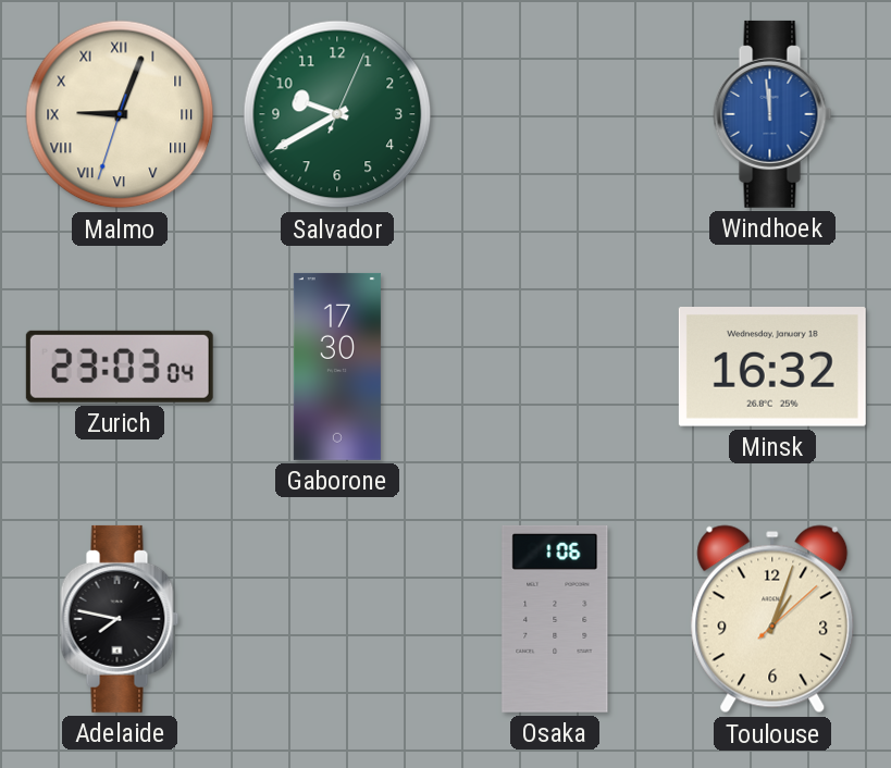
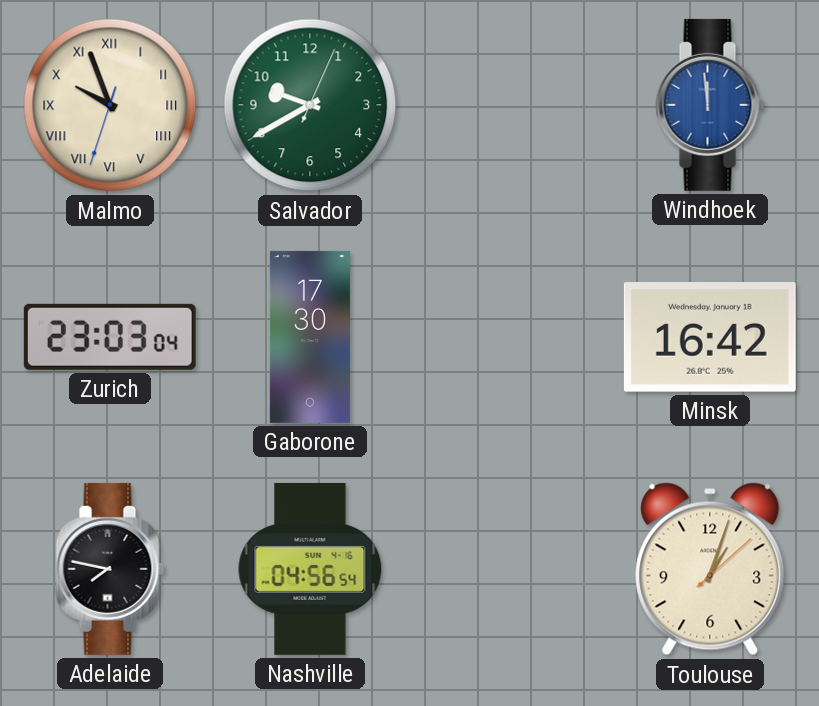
Malmo: 9:03 -> 9:56 (110, 105)
Minsk: 16:32 -> 16:42 (710, 338)
Nashville: none -> 04:56 (310, 569)
Osaka: 1:06 -> none (555, 619)
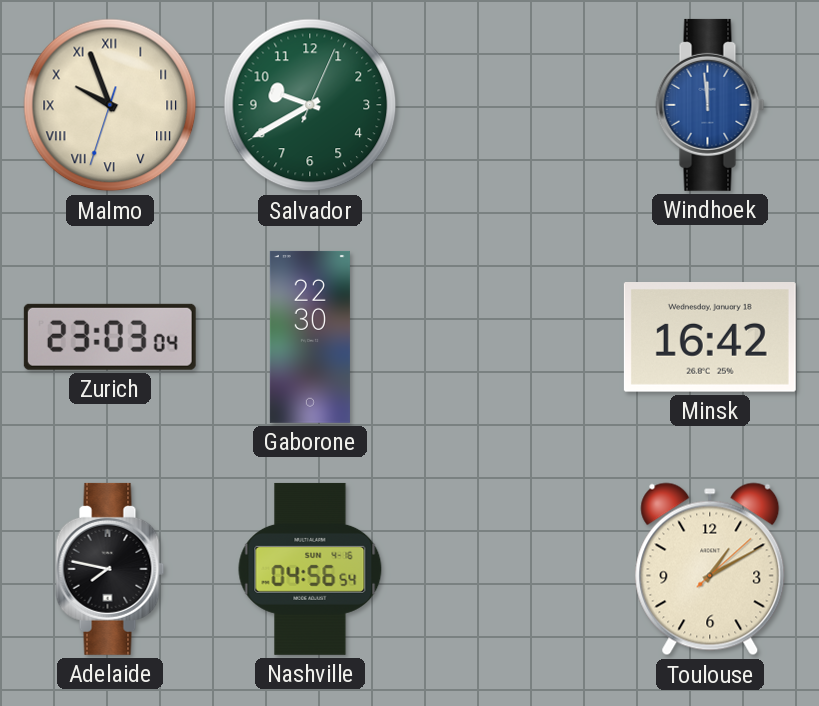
Gaborone: 17:30 -> 22:30 (310, 337)
Toulouse: 1:03 -> 1:10 (710, 569)
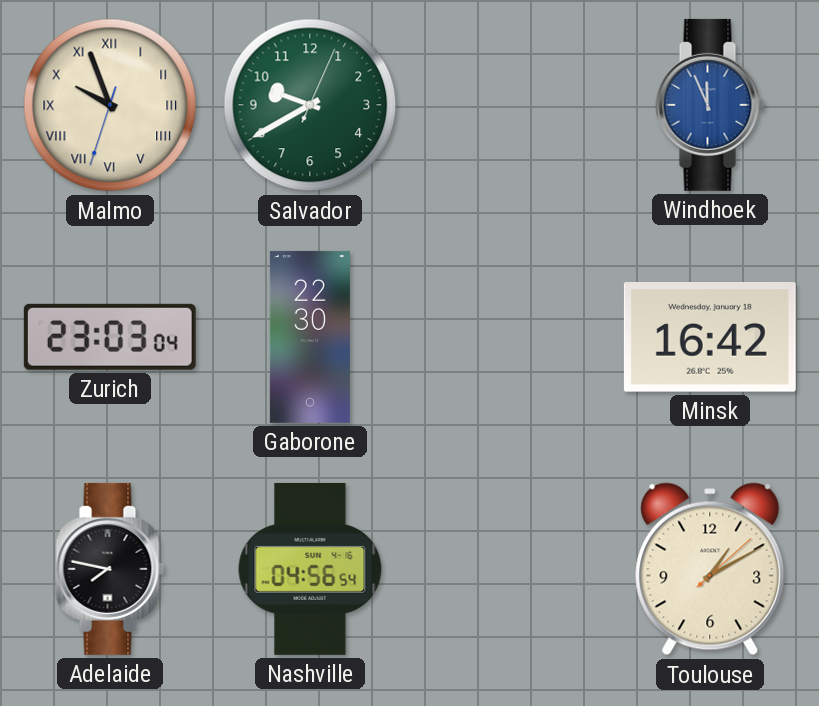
Windhoek: 11:59 -> 11:56 (710, 105)
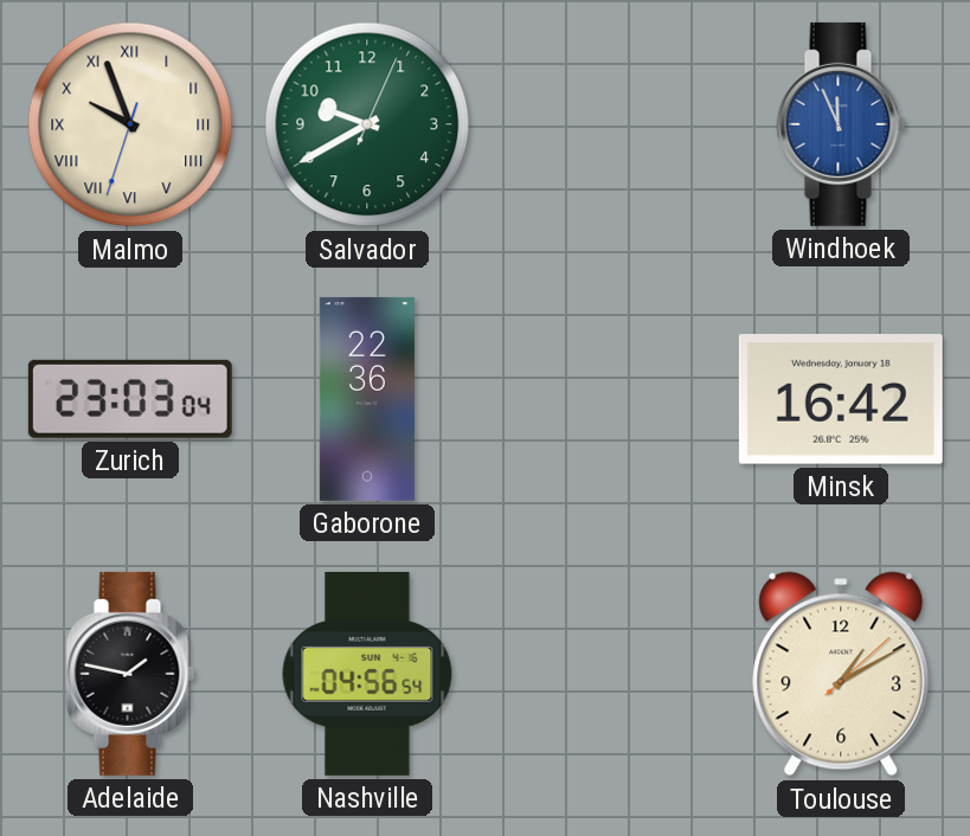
Gaborone: 22:30 -> 22:36 (367, 399)
Adelaide: 7:47 -> 1:47 (130, 674)
